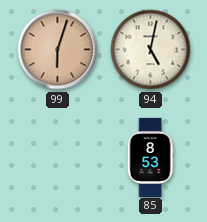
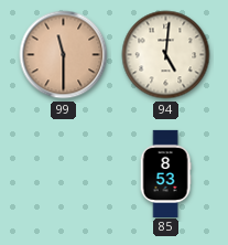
99: 6:03 -> 11:30 (64, 55)
94: 5:02 -> 5:01 (166, 55)
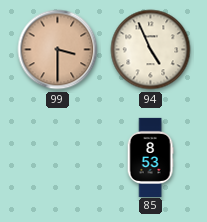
99: 11:30 -> 3:30 (58, 50)
94: 5:01 -> 4:56 (151, 50)
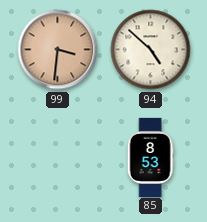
99: 3:30 -> 3:31 (58, 50)
94: 4:56 -> 4:52 (151, 50)
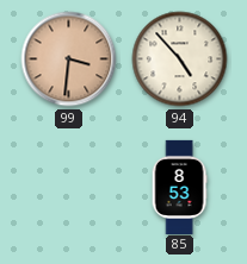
94: 4:52 -> 4:53 (180, 59)
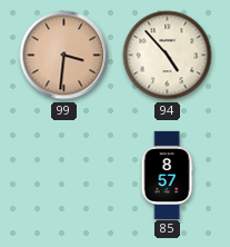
85: 8:53 -> 8:57 (167, 175)
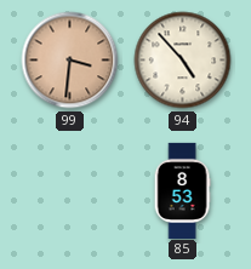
85: 8:57 -> 8:53 (182, 190)
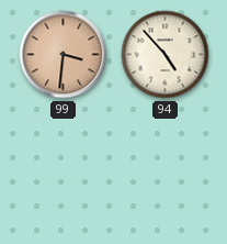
85: 8:53 -> none (182, 190)
